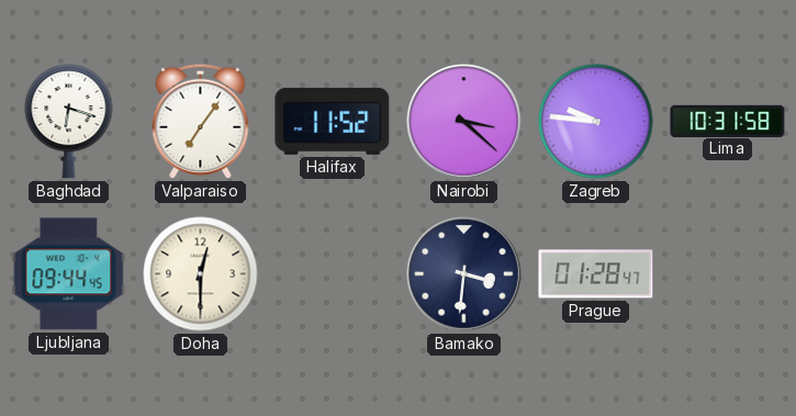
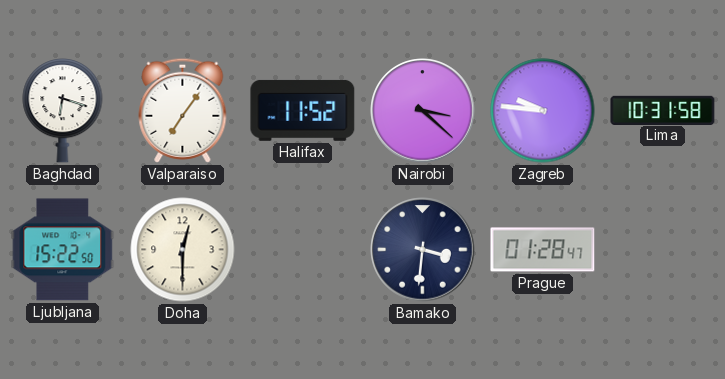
Ljubljana: 09:44 -> 15:22 (63, 250)
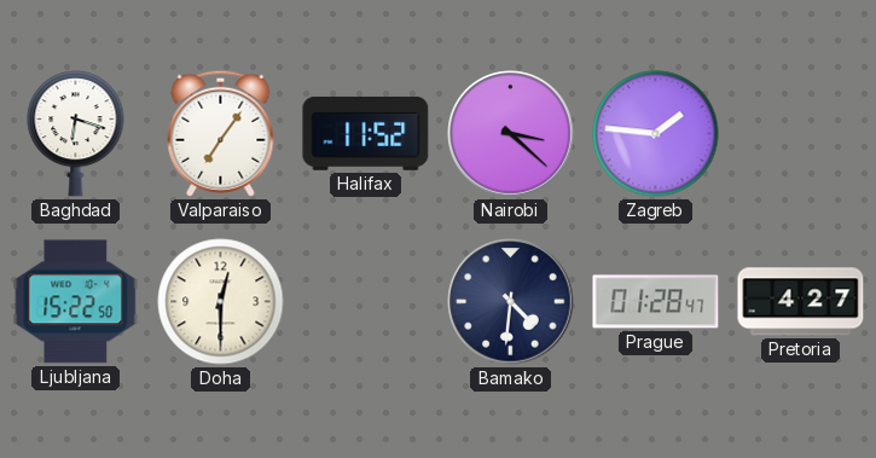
Zagreb: 9:46 -> 1:46 (656, 134)
Lima: 10:31 -> none (663, 110)
Bamako: 3:31 -> 4:31 (511, 302)
Pretoria: none -> 4:27 (801, 302)
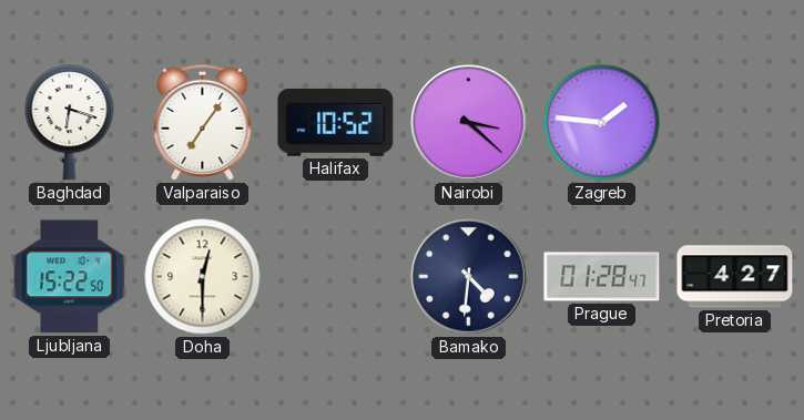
Halifax: 11:52 -> 10:52 (336, 122)
